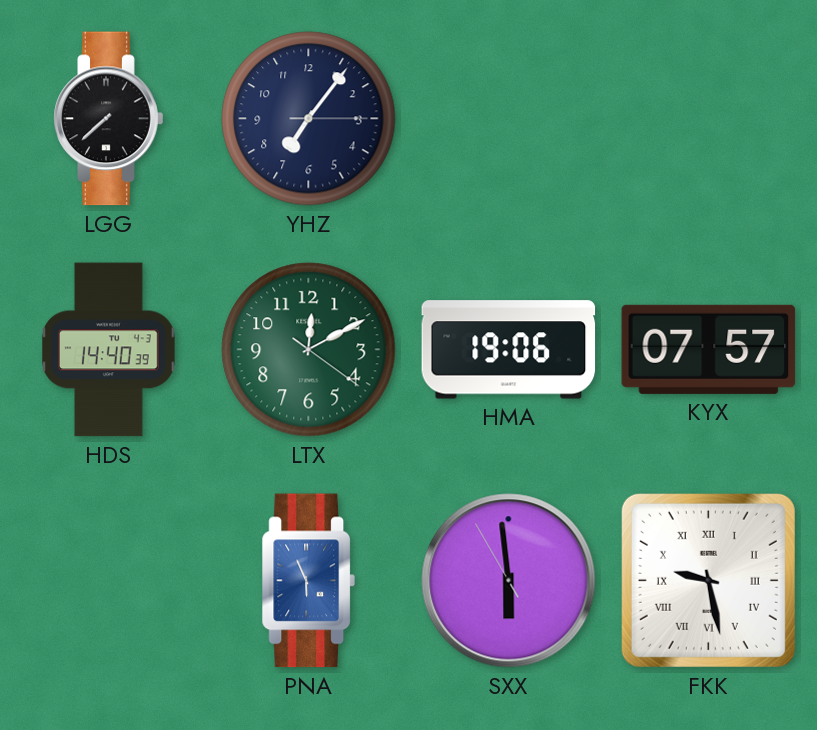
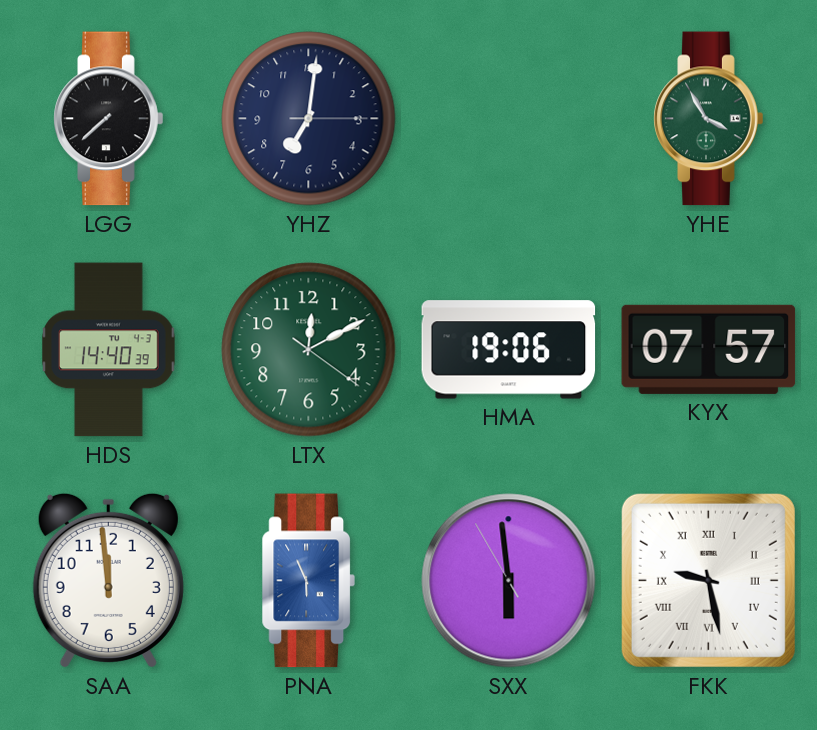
YHZ: 7:06 -> 7:01 (309, 119)
YHE: none -> 3:55 (709, 119)
SAA: none -> 11:59 (108, 580)
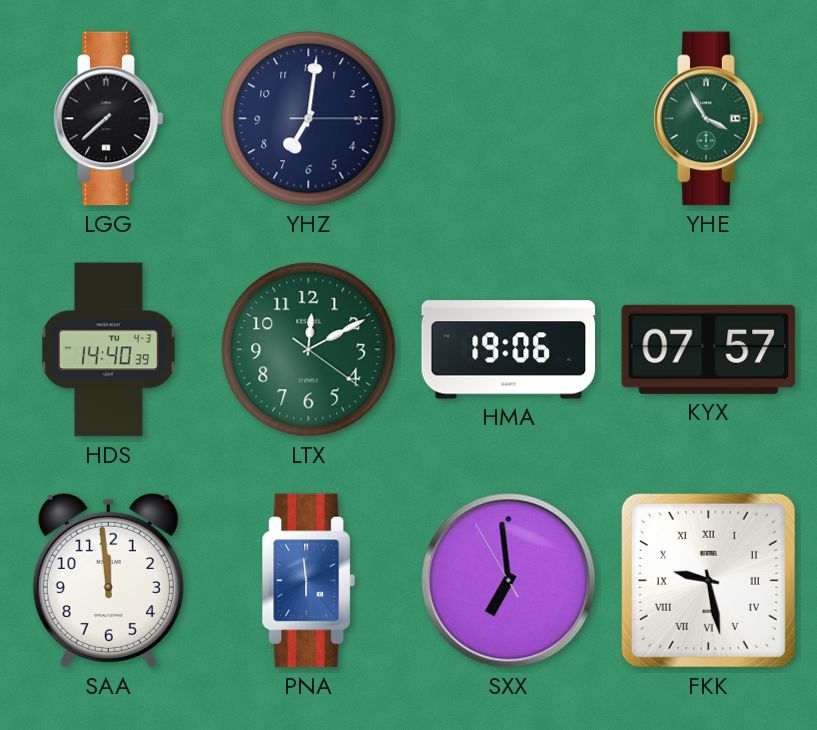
PNA: 5:56 -> 5:59 (308, 581)
SXX: 5:58 -> 6:58 (509, 581)
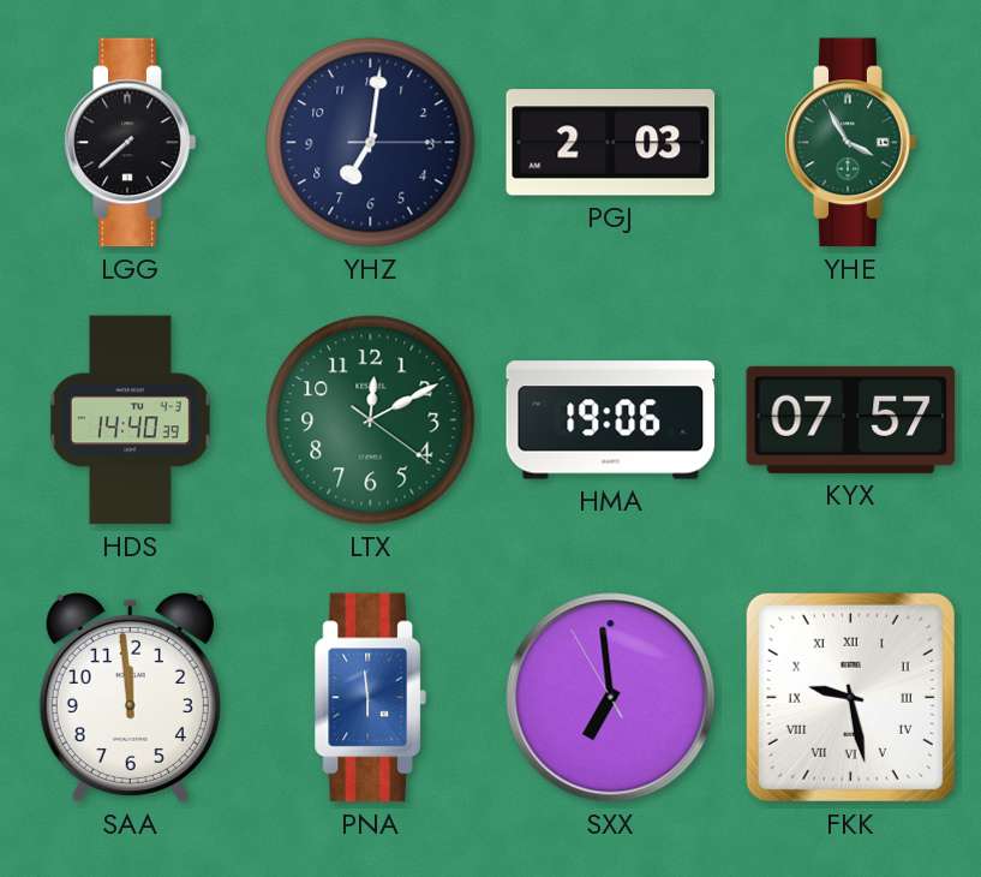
PGJ: none -> 2:03 (611, 143)
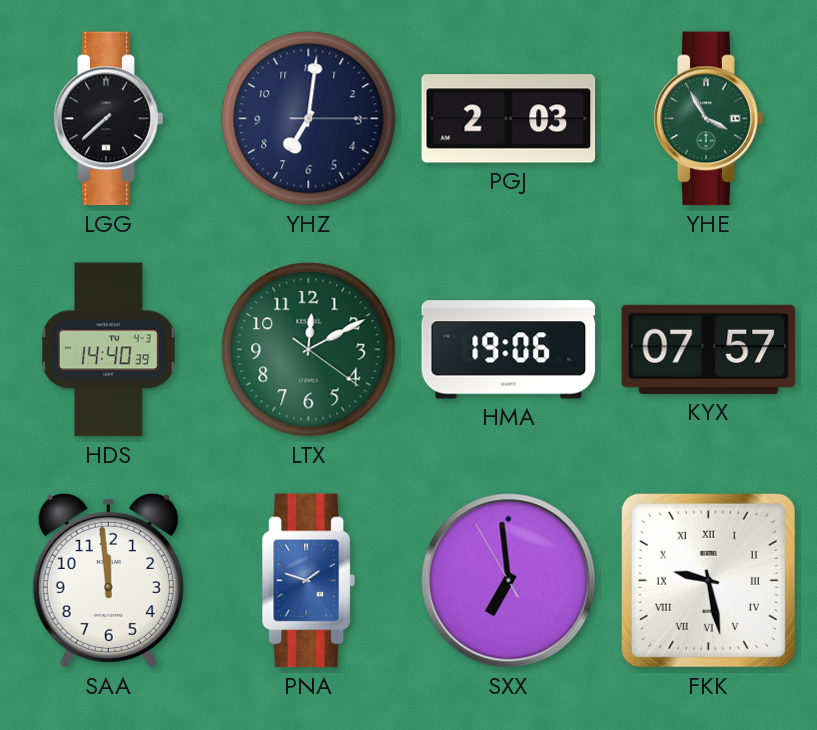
PNA: 5:59 -> 1:48 (308, 581)
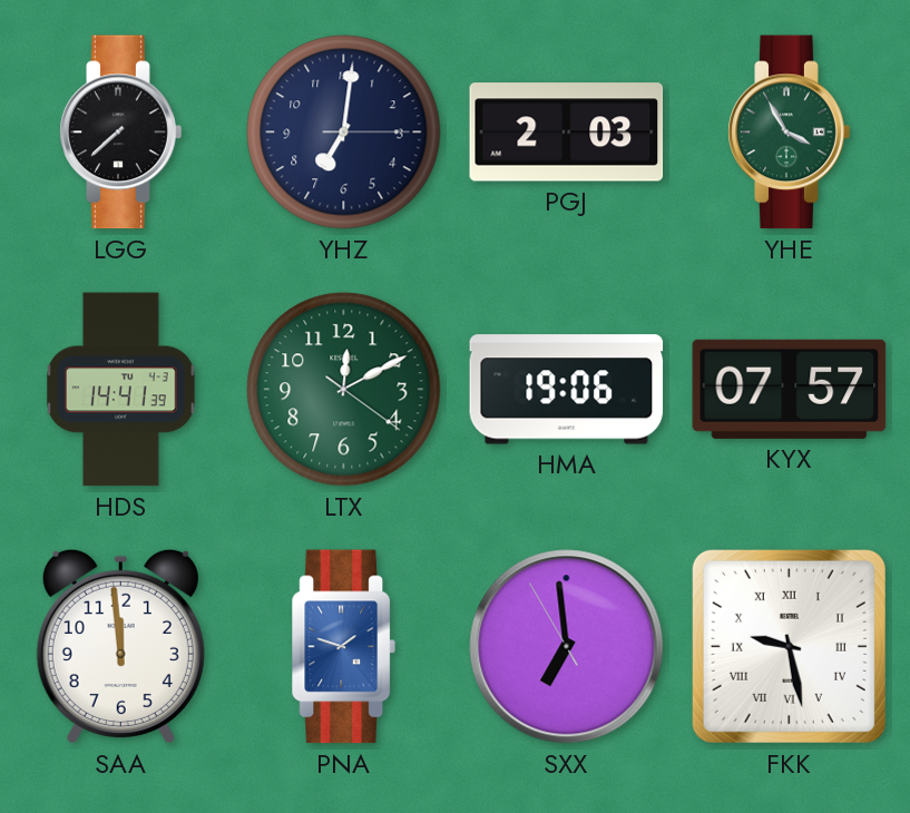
HDS: 14:40 -> 14:41 (121, 390)
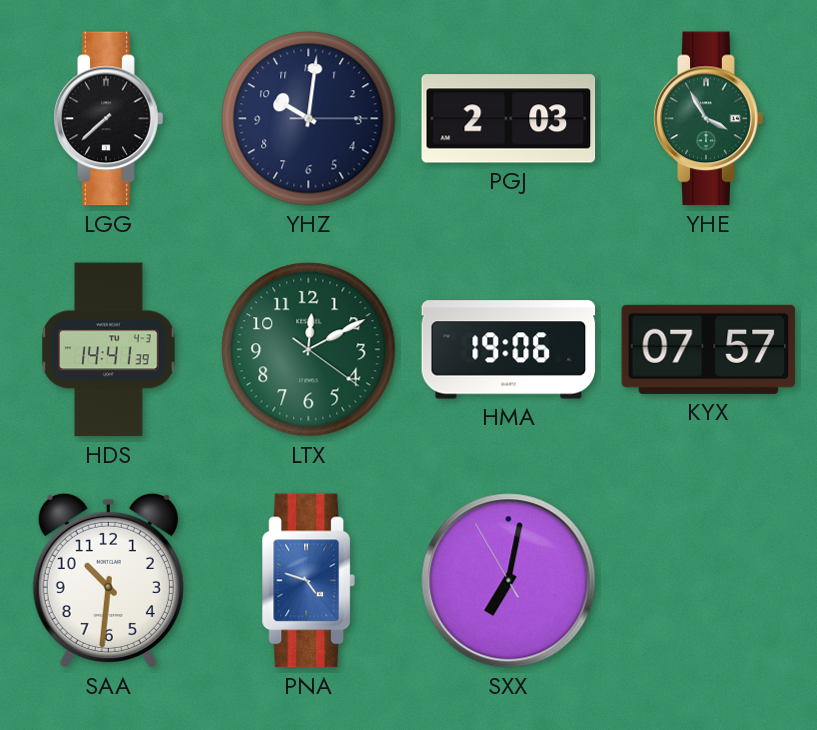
YHZ: 7:01 -> 10:01 (309, 119)
SAA: 11:59 -> 10:31 (108, 580)
PNA: 1:48 -> 4:48 (308, 581)
SXX: 6:58 -> 7:01 (509, 581)
FKK: 9:28 -> none (789, 646)
